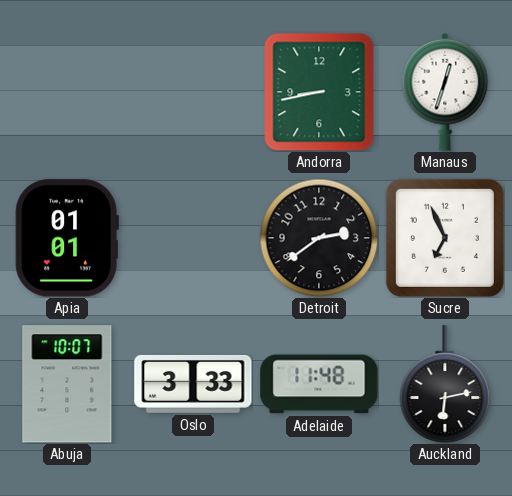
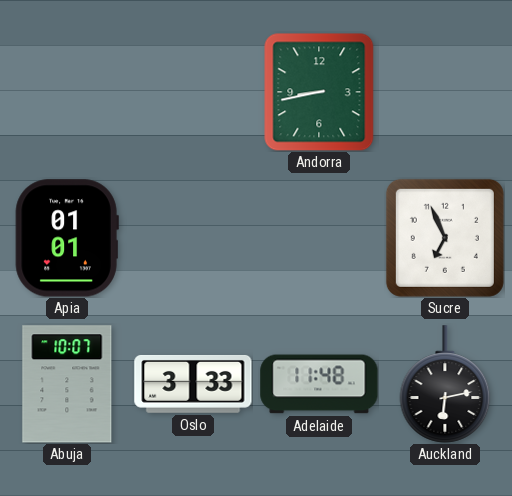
Manaus: 12:33 -> none (445, 92)
Detroit: 2:39 -> none (319, 238)
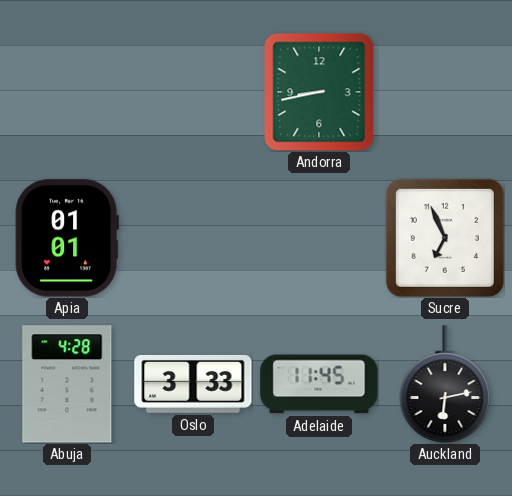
Abuja: 10:07 -> 4:28 (67, 384)
Adelaide: 11:48 -> 11:45 (319, 384)
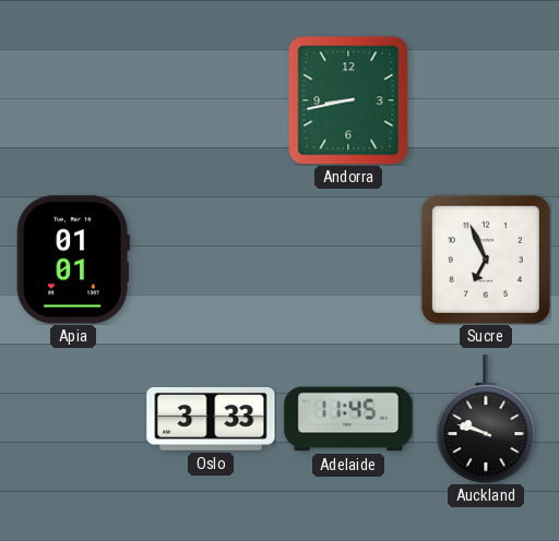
Abuja: 4:28 -> none (67, 384)
Auckland: 6:13 -> 9:48 (486, 419)
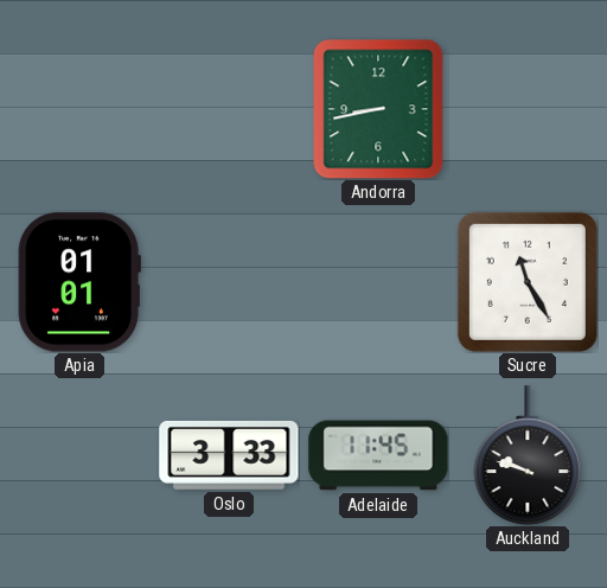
Sucre: 6:56 -> 11:25 (528, 282)
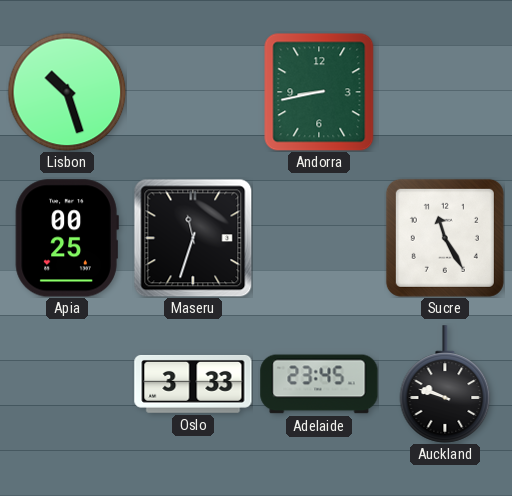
Lisbon: none -> 10:27 (67, 92)
Apia: 01:01 -> 00:25 (67, 238)
Maseru: none -> 11:33 (193, 238)
Adelaide: 11:45 -> 23:45 (319, 384)
